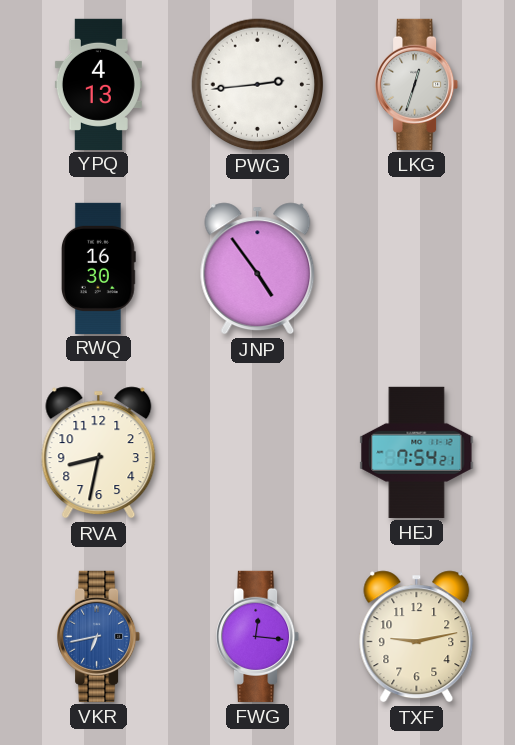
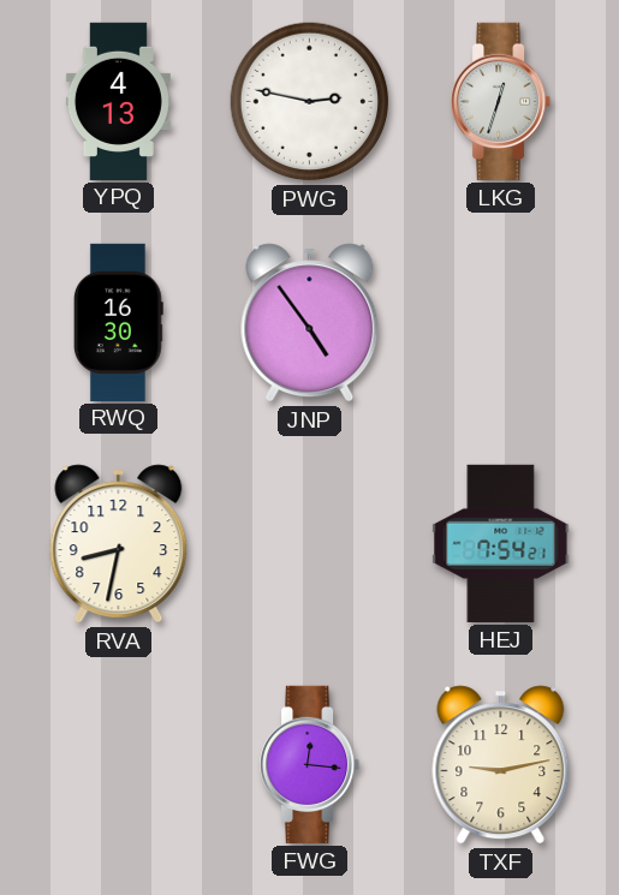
PWG: 2:44 -> 2:47 (310, 102)
VKR: 6:43 -> none (99, 636)
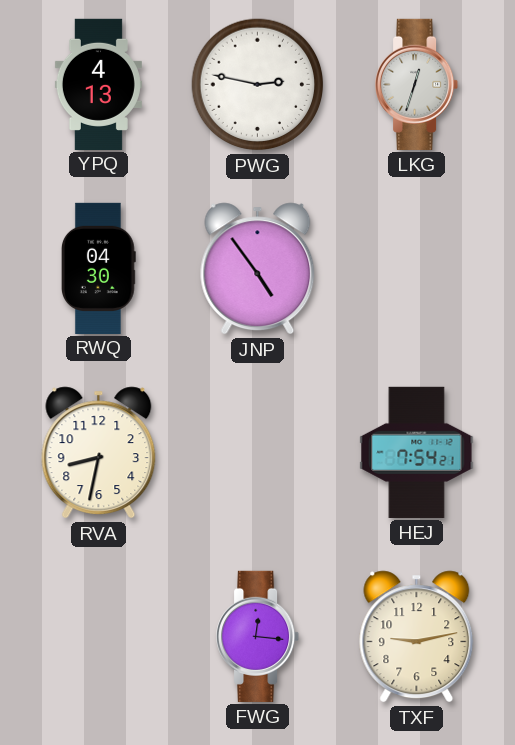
RWQ: 16:30 -> 04:30 (99, 268)
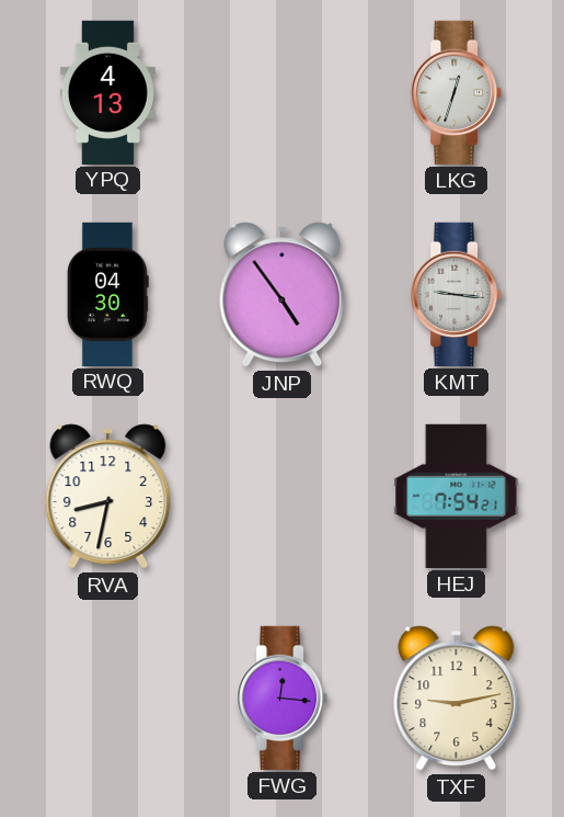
PWG: 2:47 -> none (258, 85)
KMT: none -> 9:16 (457, 294)
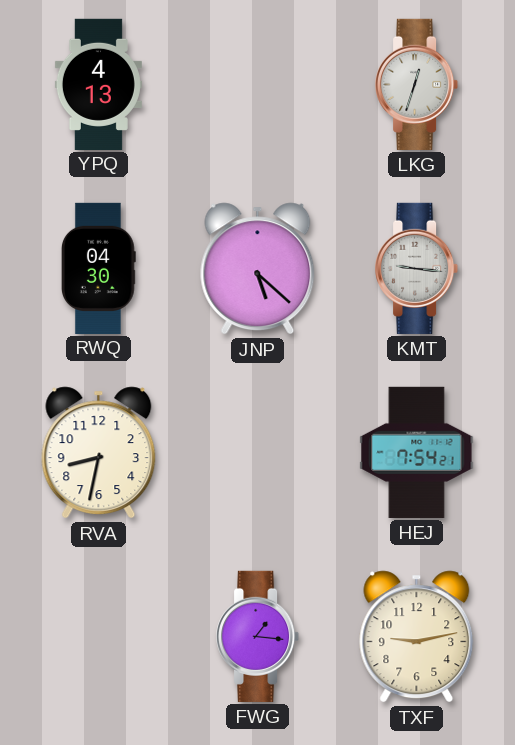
JNP: 4:54 -> 5:22 (258, 269)
FWG: 12:16 -> 1:16 (258, 636)
